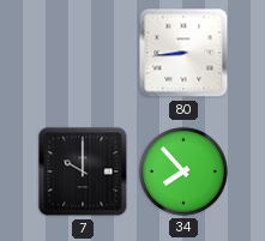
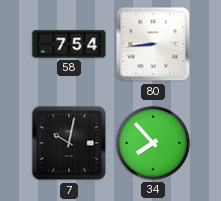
58: none -> 7:54 (69, 44)
7: 10:00 -> 10:02 (69, 143)
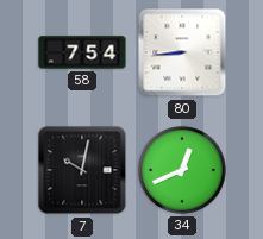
34: 7:53 -> 12:41 (182, 170)
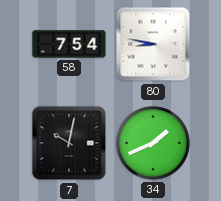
80: 8:44 -> 8:47 (153, 44)
34: 12:41 -> 1:41 (153, 143)
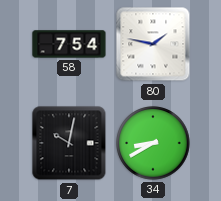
80: 8:47 -> 1:47 (153, 44)
34: 1:41 -> 8:40 (153, 143)
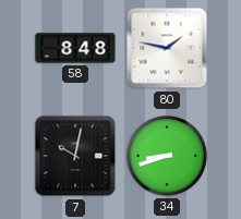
58: 7:54 -> 8:48 (75, 48)
34: 8:40 -> 8:42 (167, 156)
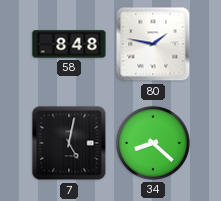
7: 10:02 -> 5:02 (69, 143)
34: 8:42 -> 8:22 (153, 143)
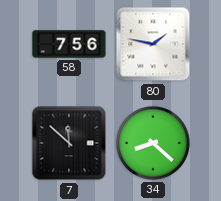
58: 8:48 -> 7:56 (69, 44)
7: 5:02 -> 11:52 (69, 143)
